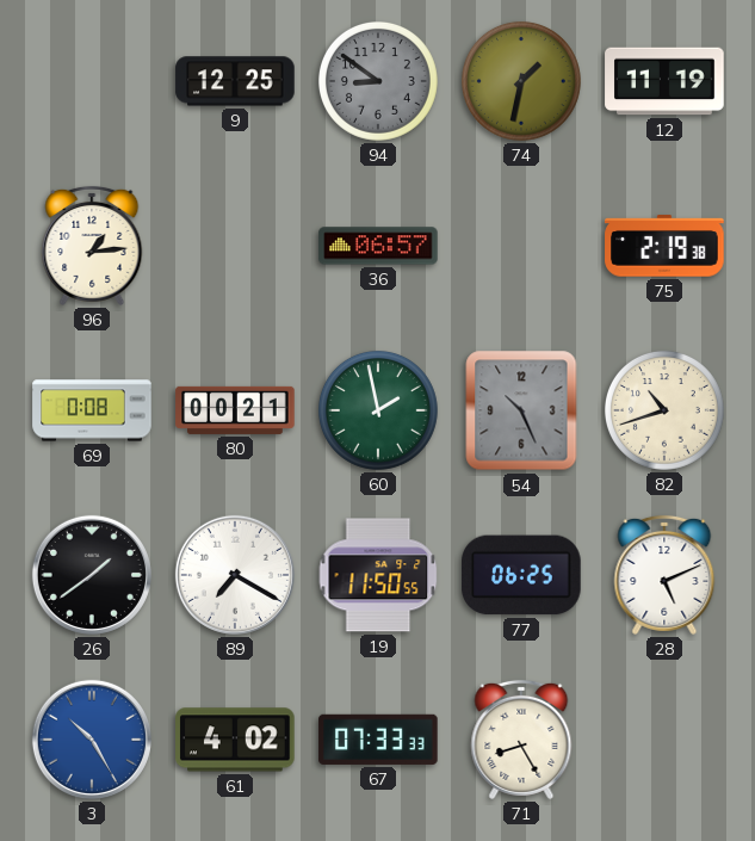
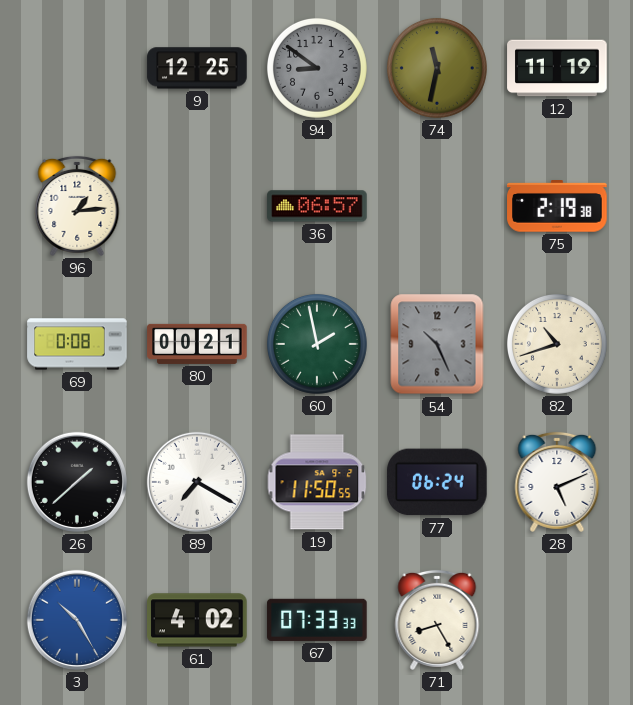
74: 1:32 -> 11:32 (437, 68)
26: 1:39 -> 1:38 (77, 482)
77: 06:25 -> 06:24 (437, 482)
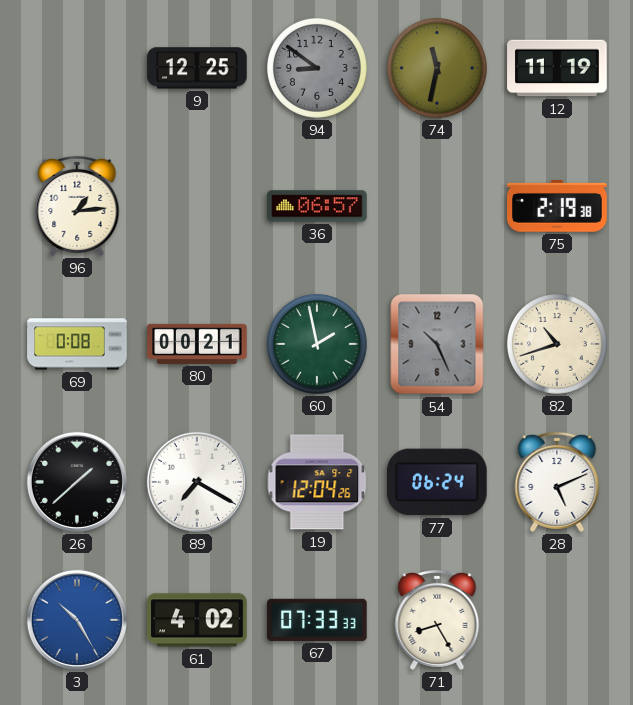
19: 11:50 -> 12:04 (317, 482)
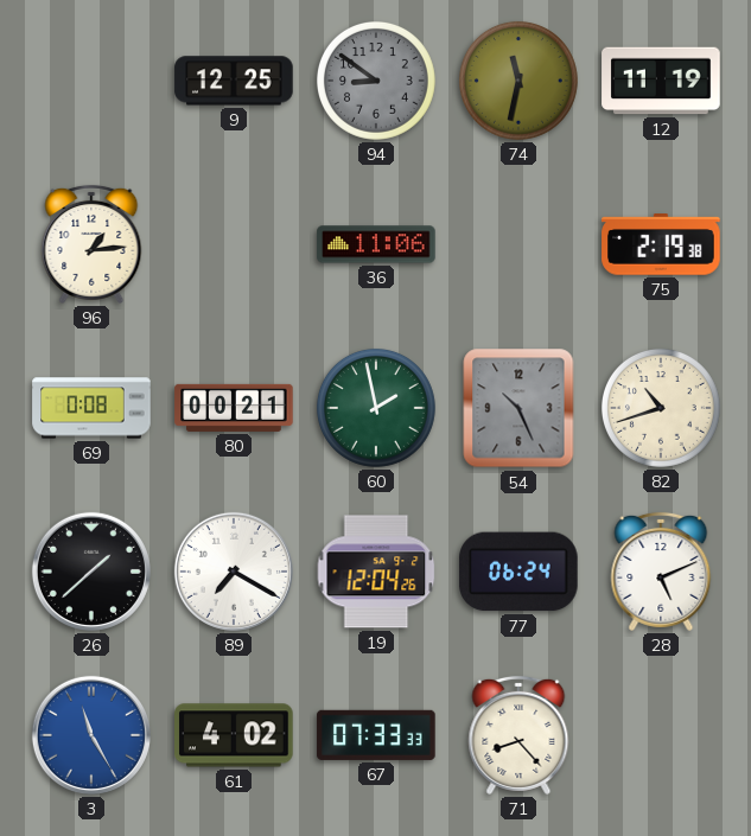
36: 06:57 -> 11:06 (376, 244)
3: 10:25 -> 11:25 (91, 735)
71: 8:25 -> 8:23 (518, 735)
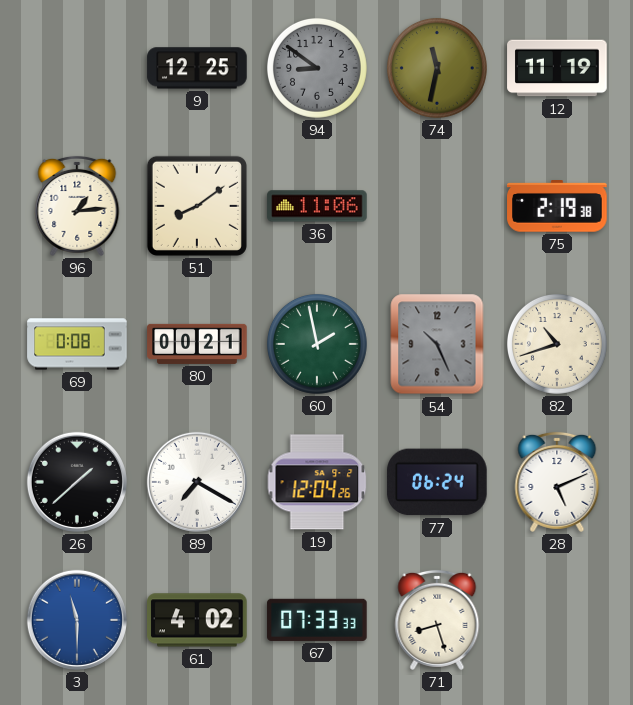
51: none -> 8:09 (197, 206)
3: 11:25 -> 11:30 (77, 620)
71: 8:23 -> 8:27 (437, 620)
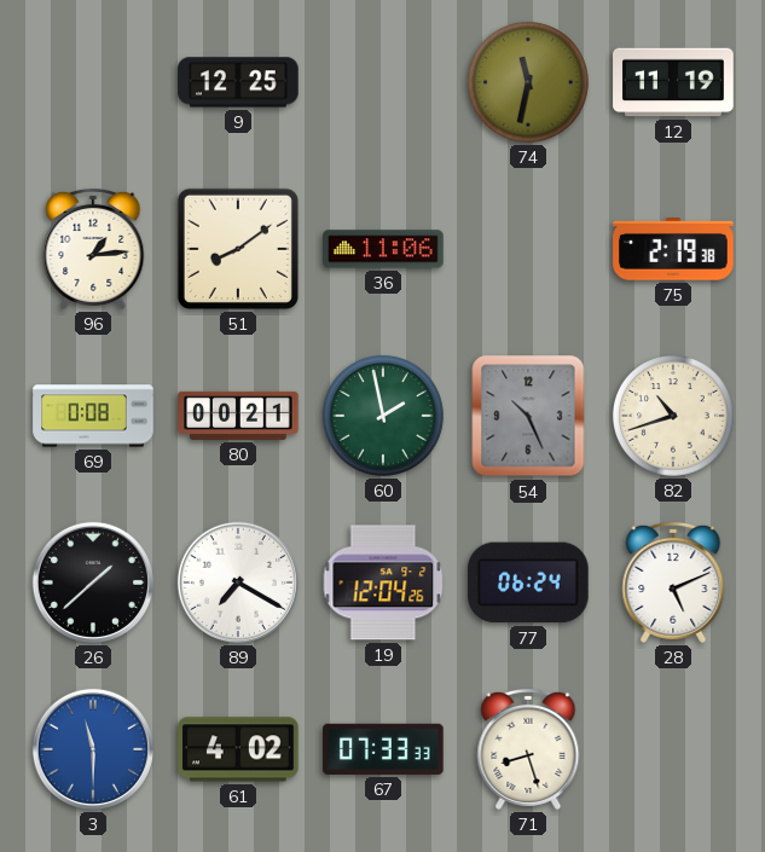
94: 8:51 -> none (317, 68)
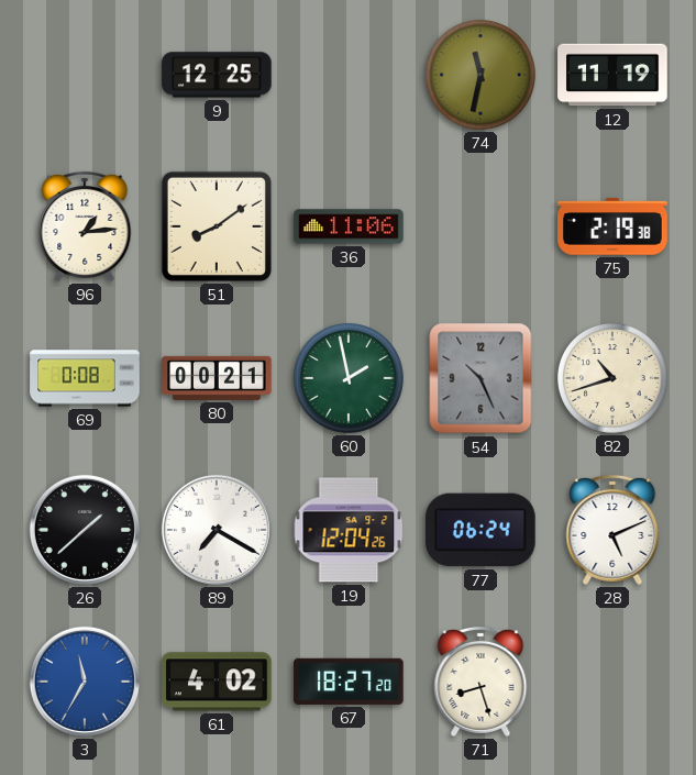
3: 11:30 -> 11:35 (85, 682)
67: 07:33 -> 18:27 (349, 682)
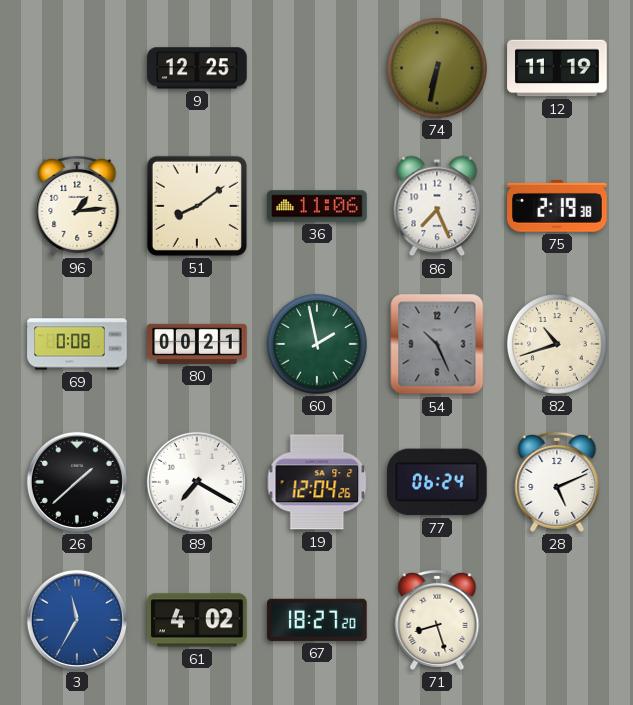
74: 11:32 -> 6:32 (437, 68)
86: none -> 7:26 (437, 206)
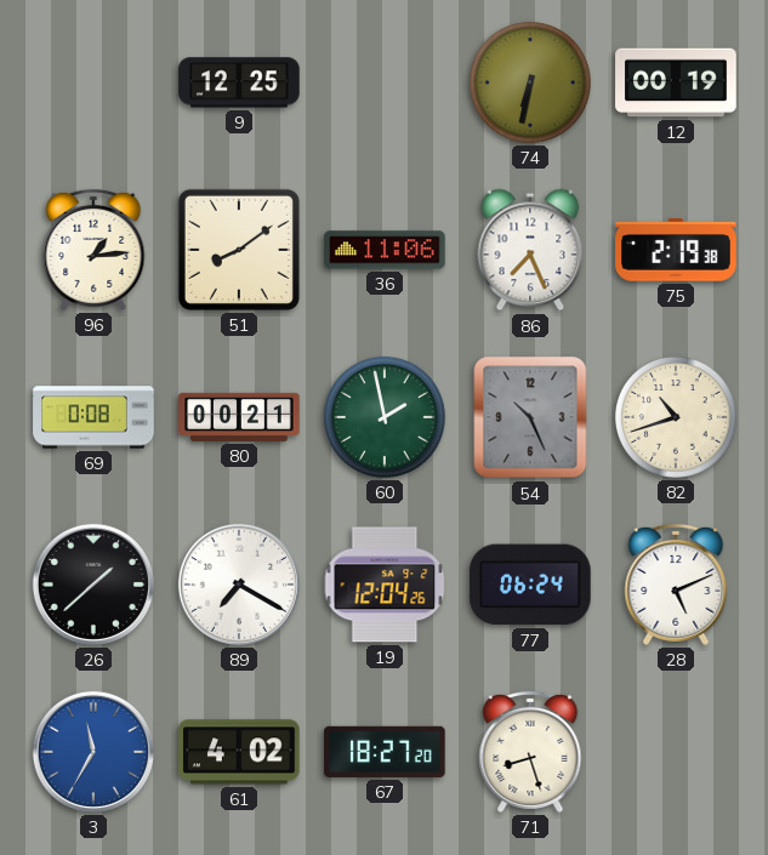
12: 11:19 -> 00:19 (676, 82)
